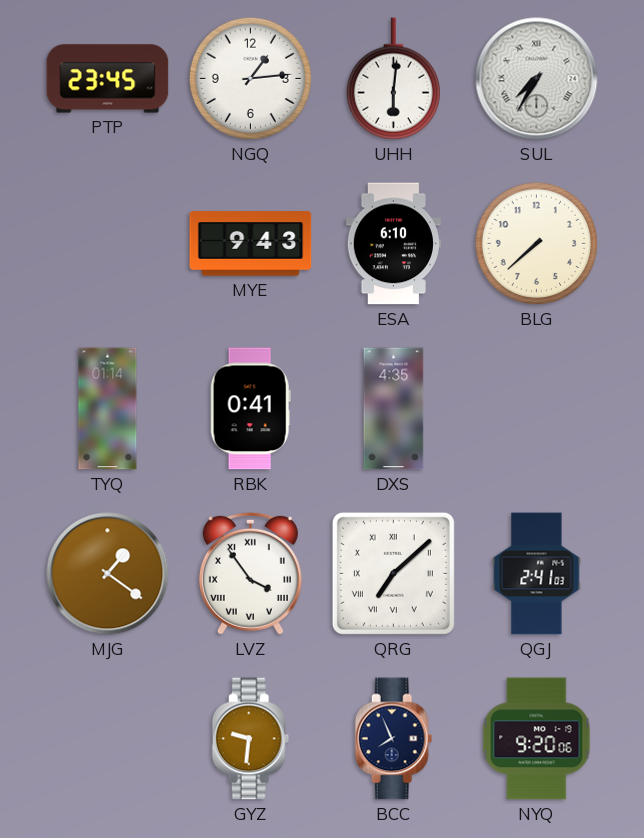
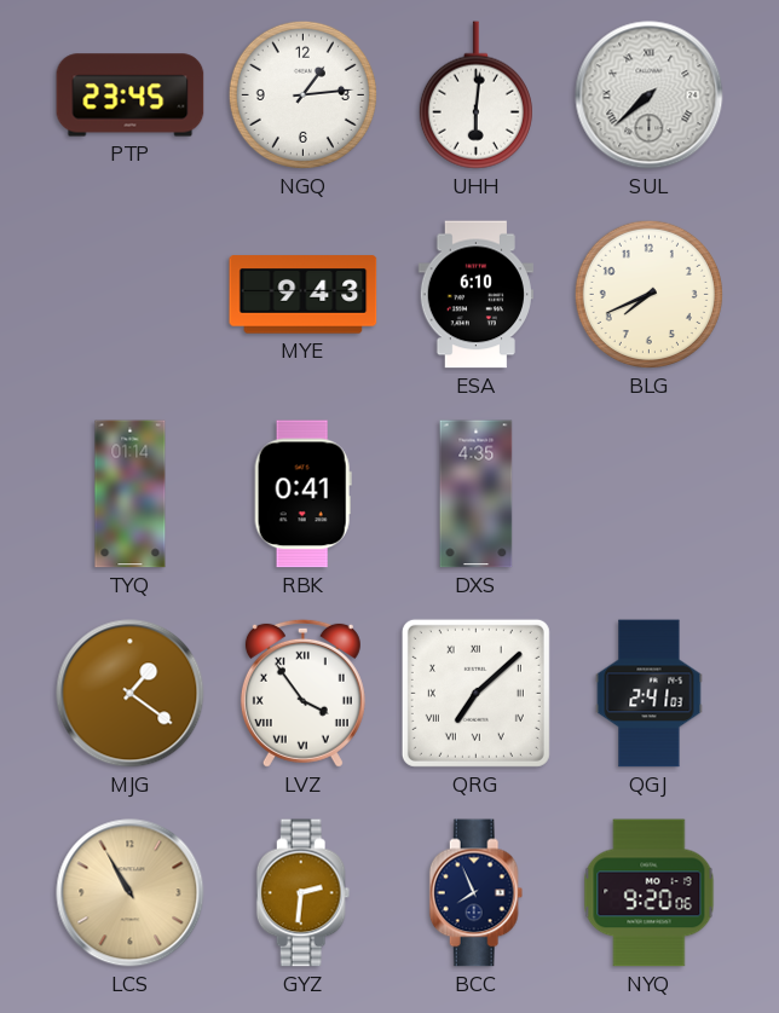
SUL: 7:35 -> 7:38 (650, 95)
BLG: 7:38 -> 7:41 (648, 294)
LCS: none -> 10:55 (131, 893)
GYZ: 9:31 -> 2:31 (304, 893)
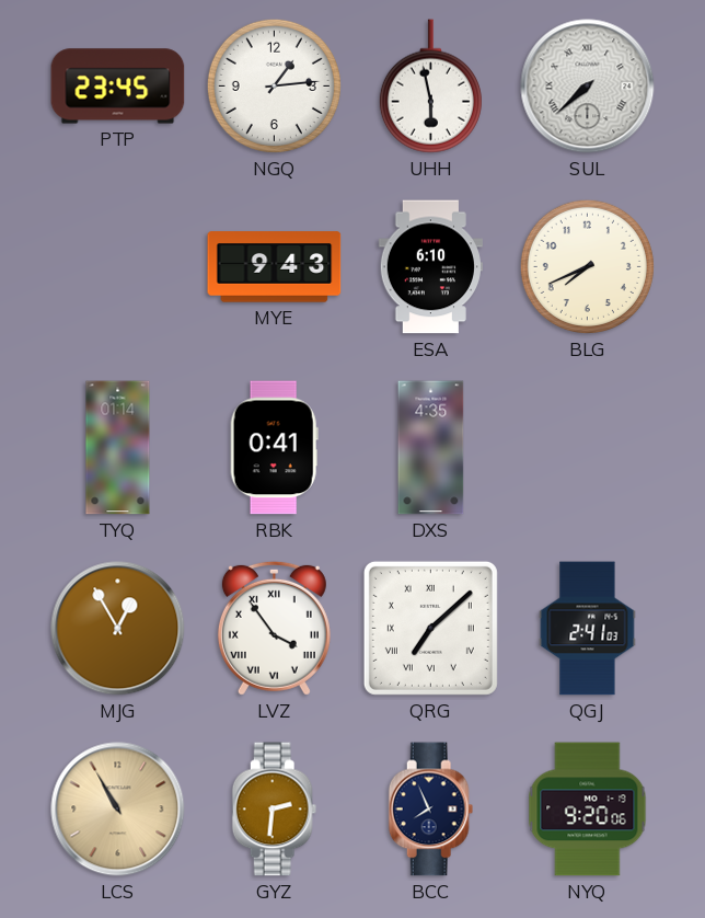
UHH: 6:01 -> 5:58 (430, 87)
MJG: 1:21 -> 12:55 (118, 629)
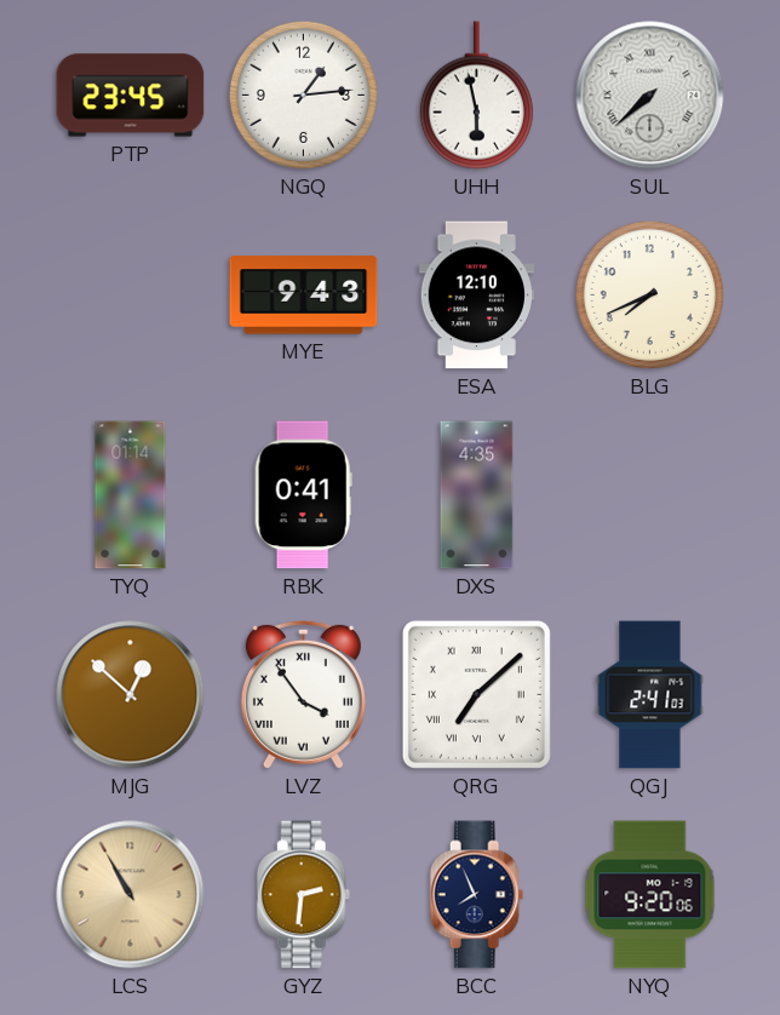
ESA: 6:10 -> 12:10 (476, 296)
MJG: 12:55 -> 12:52 (131, 695)
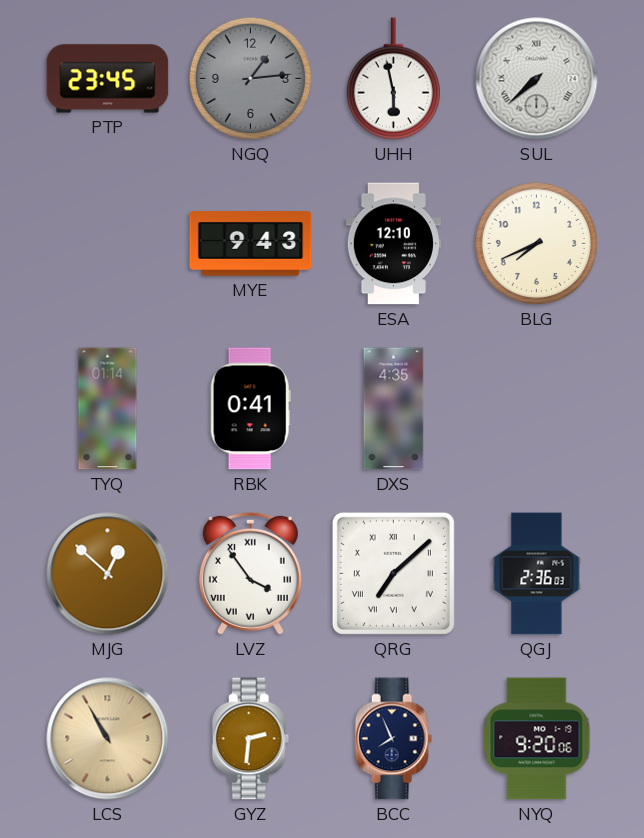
NGQ dial: white -> grey (250, 78)
QGJ: 2:41 -> 2:36 (537, 574)
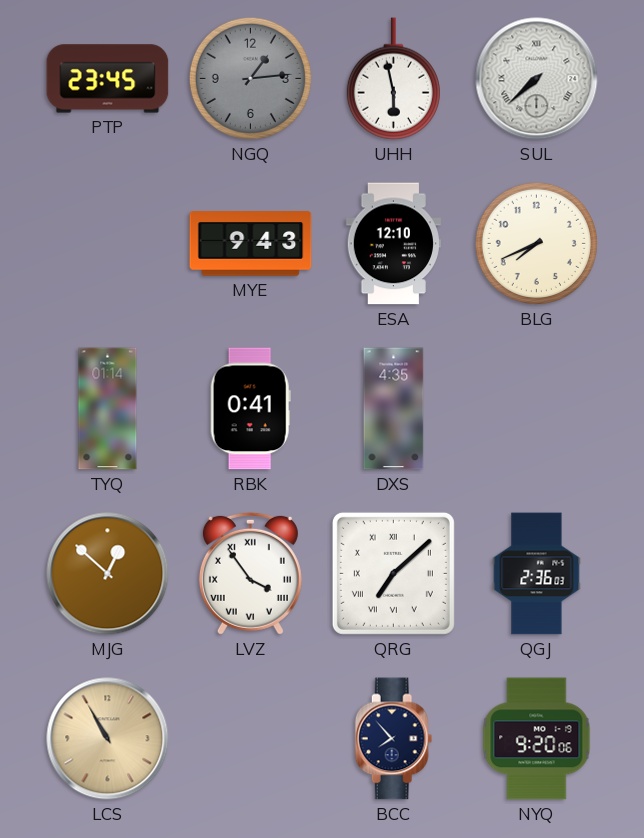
GYZ: 2:31 -> none (251, 739)
BCC: 7:56 -> 7:53 (394, 739)
